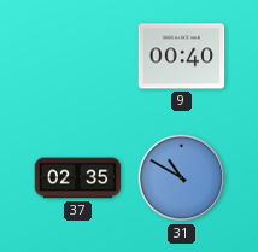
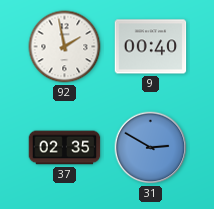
92: none -> 1:58 (65, 47)
31: 10:50 -> 2:50 (151, 148)
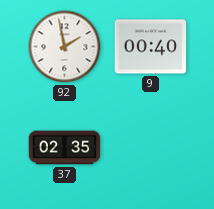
31: 2:50 -> none (151, 148)
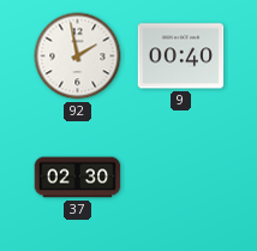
37: 02:35 -> 02:30 (78, 178)
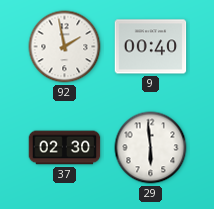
29: none -> 5:59 (151, 148)
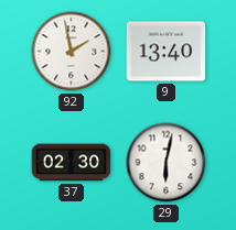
9: 00:40 -> 13:40 (167, 52)
29: 5:59 -> 6:02 (167, 163)
